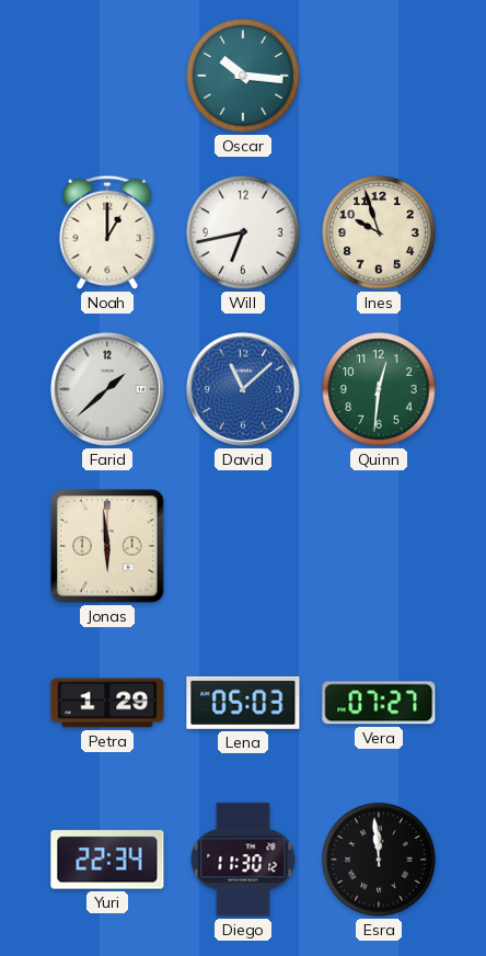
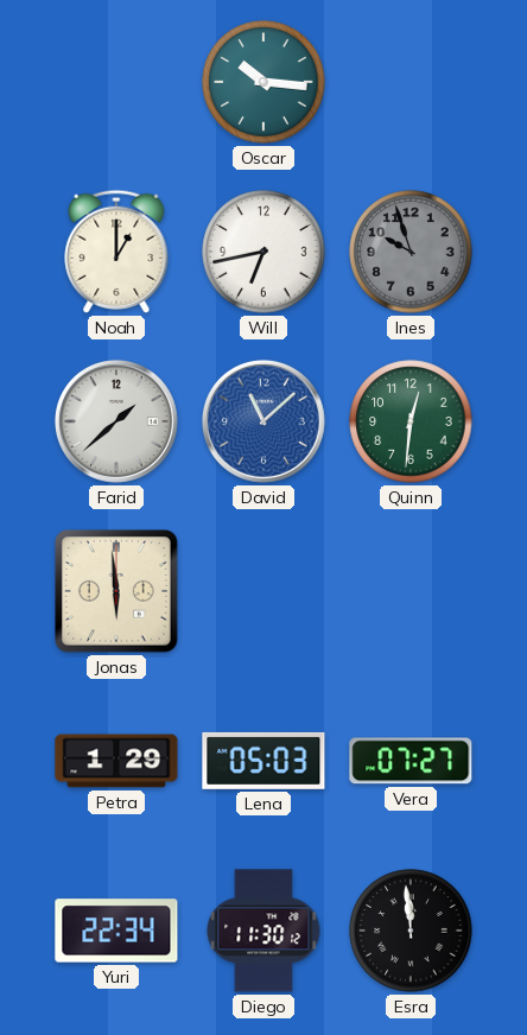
Ines dial: cream -> grey (411, 252)
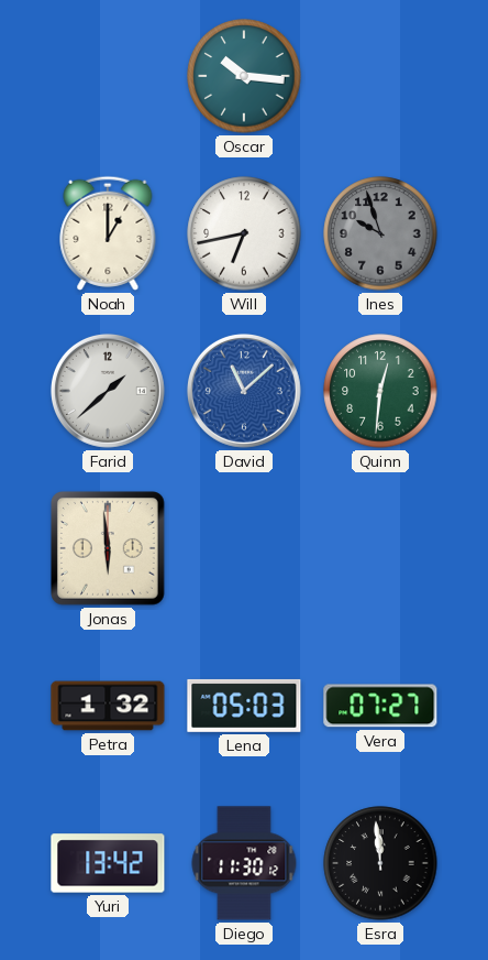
Petra: 1:29 -> 1:32 (108, 706)
Yuri: 22:34 -> 13:42 (108, 863)
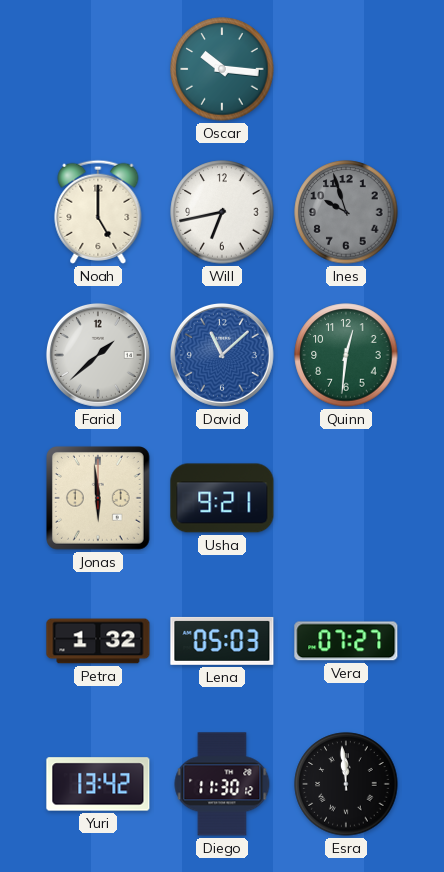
Noah: 1:00 -> 5:00 (98, 212)
Usha: none -> 9:21 (222, 498)
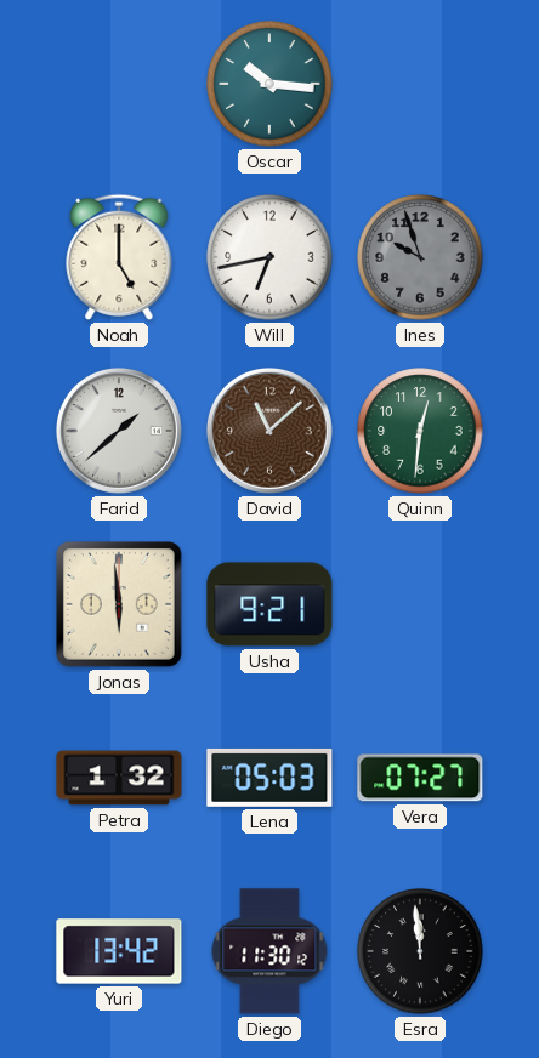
David dial: blue -> brown (269, 431)
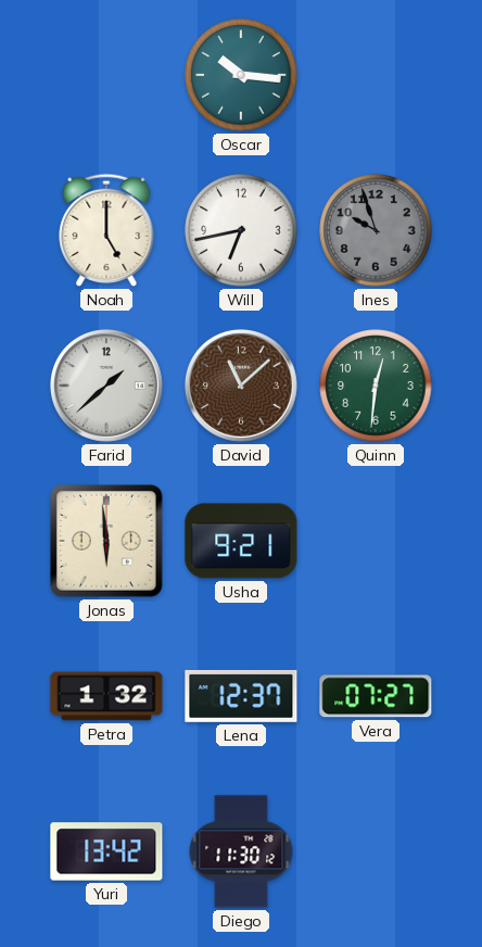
Lena: 05:03 -> 12:37 (241, 696)
Esra: 11:59 -> none (420, 951)
